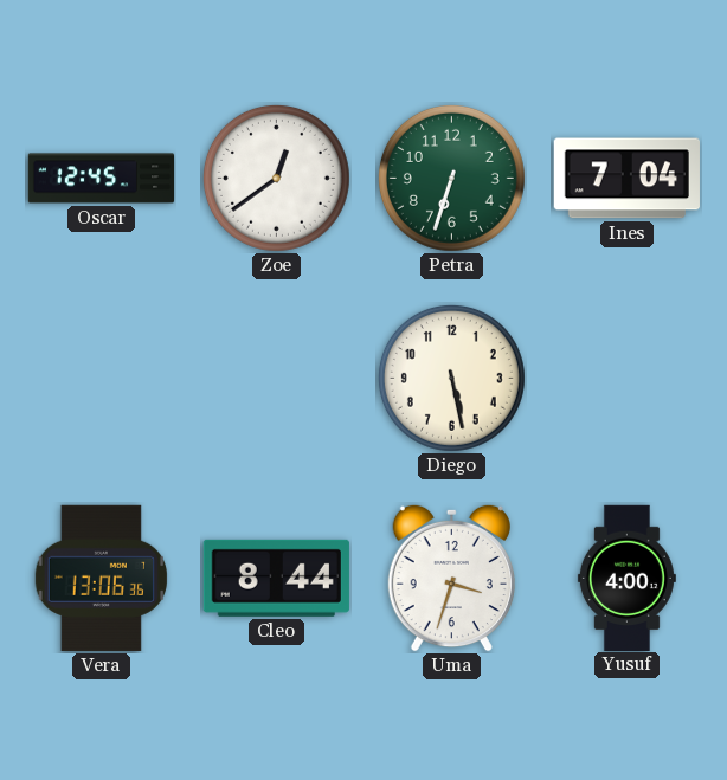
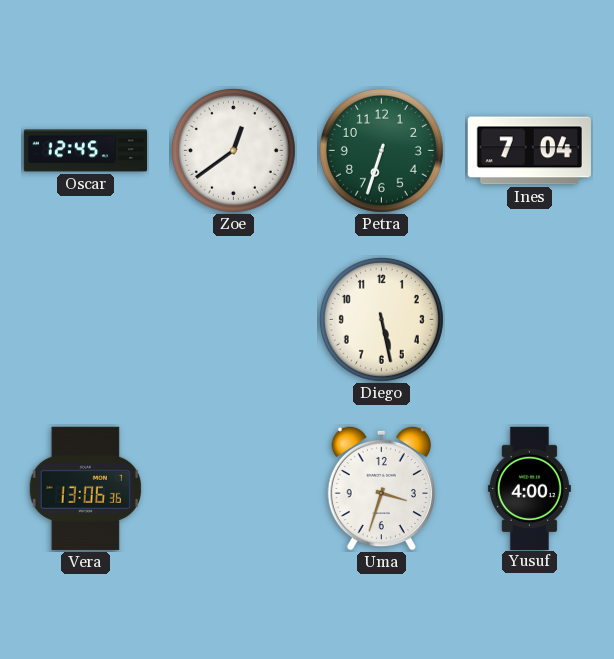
Cleo: 8:44 -> none (276, 578)
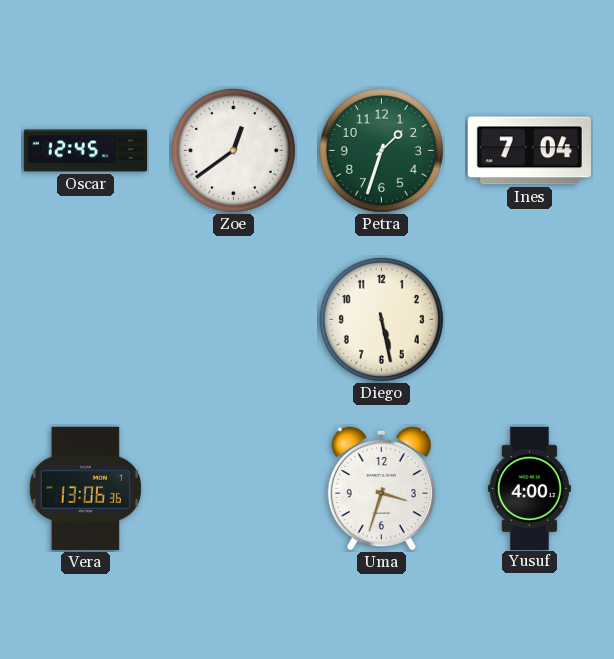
Petra: 6:33 -> 1:33 (381, 150)
